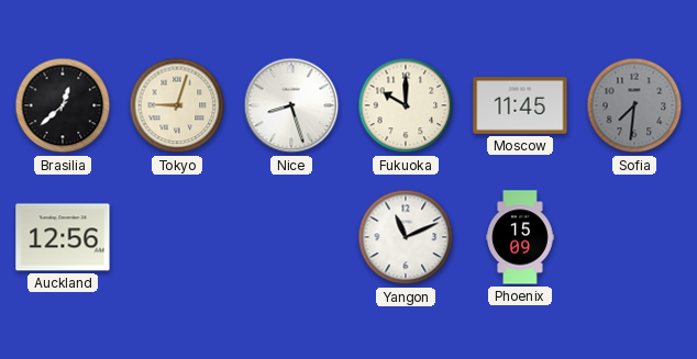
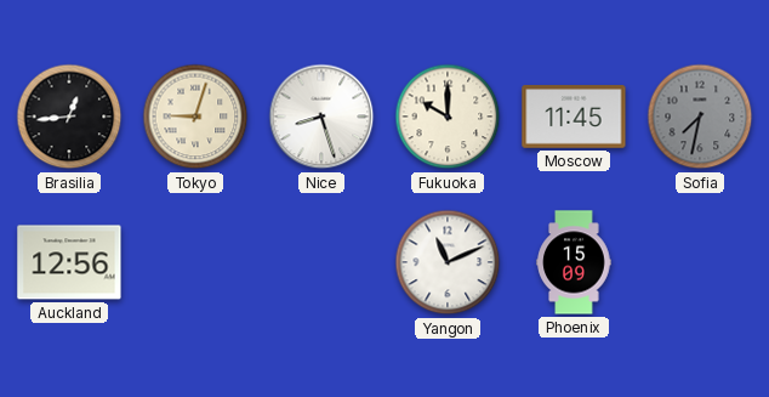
Brasilia: 12:38 -> 12:44 (69, 117)
Sofia: 7:31 -> 7:32 (700, 117)
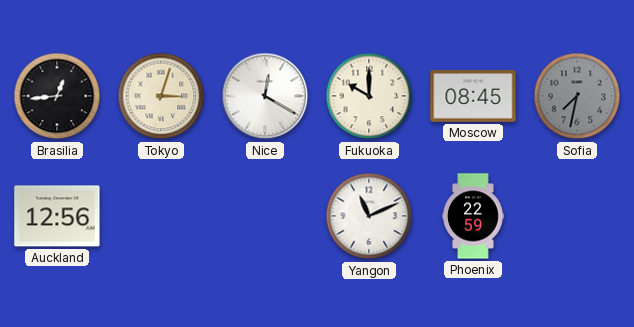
Tokyo: 9:03 -> 3:03 (161, 96)
Nice: 8:27 -> 12:20 (265, 96)
Moscow: 11:45 -> 08:45 (473, 96)
Phoenix: 15:09 -> 22:59 (473, 216)
